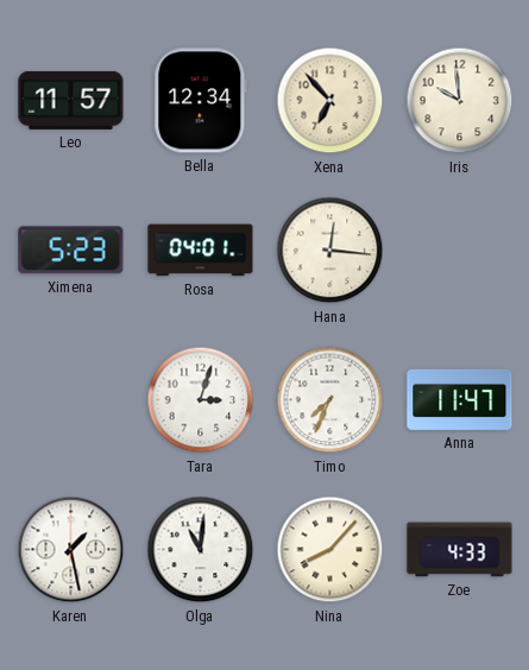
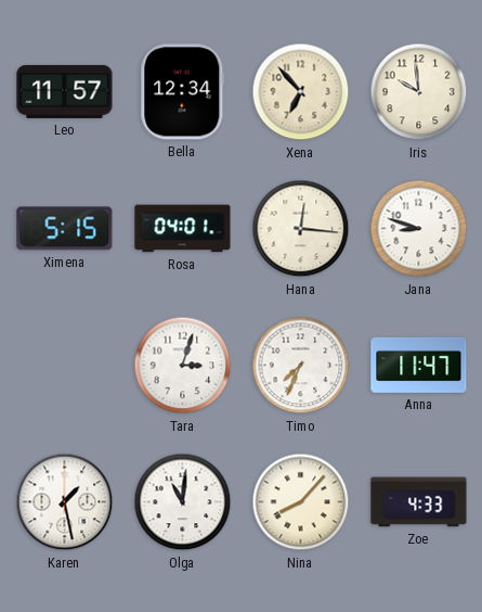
Ximena: 5:23 -> 5:15 (65, 229)
Jana: none -> 8:48 (419, 229)
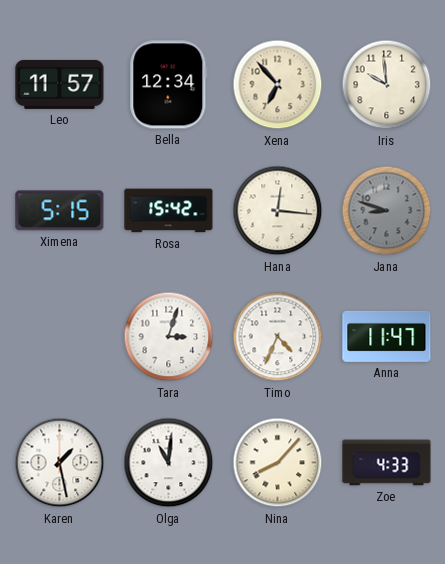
Rosa: 04:01 -> 15:42 (169, 211)
Jana dial: white -> grey (387, 211)
Timo: 7:34 -> 4:34 (278, 337)
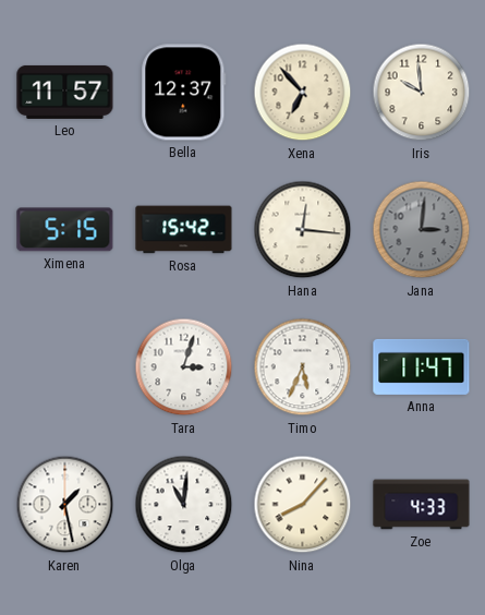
Bella: 12:34 -> 12:37 (184, 93)
Jana: 8:48 -> 3:01 (422, 230)
Timo: 4:34 -> 5:34 (303, 367)
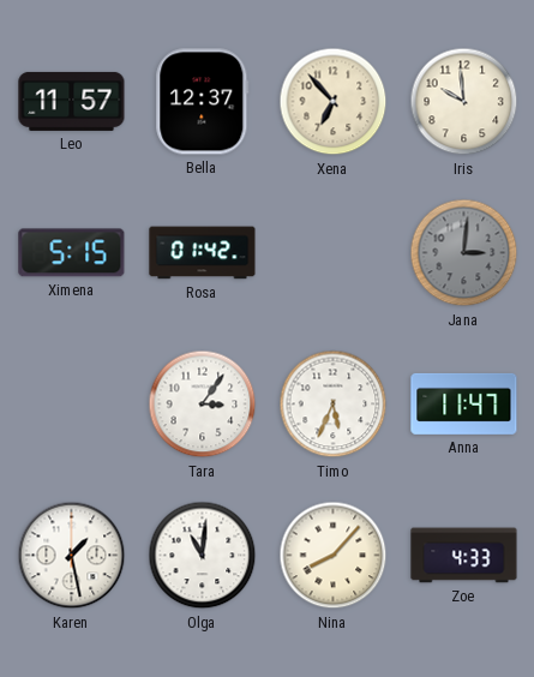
Rosa: 15:42 -> 01:42 (203, 253)
Hana: 12:16 -> none (303, 230)
Tara: 3:03 -> 3:06 (203, 405)
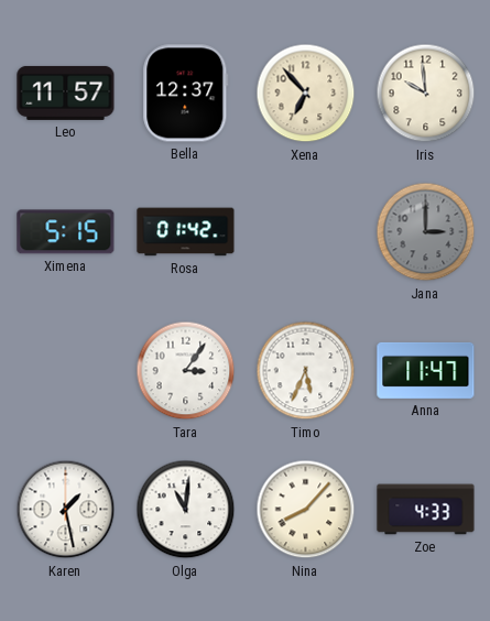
Jana: 3:01 -> 3:00 (426, 232)
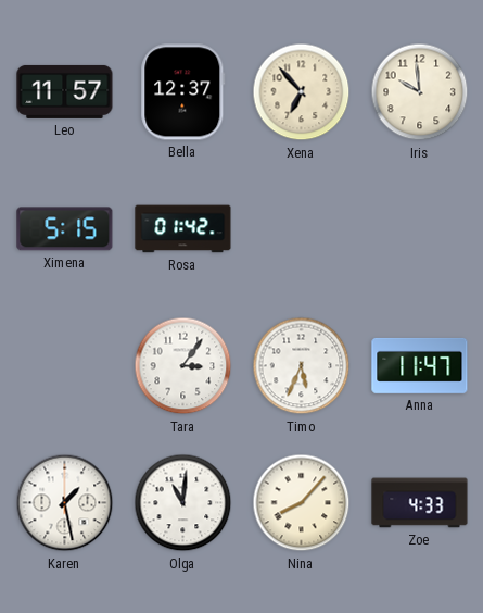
Jana: 3:00 -> none (426, 232)
